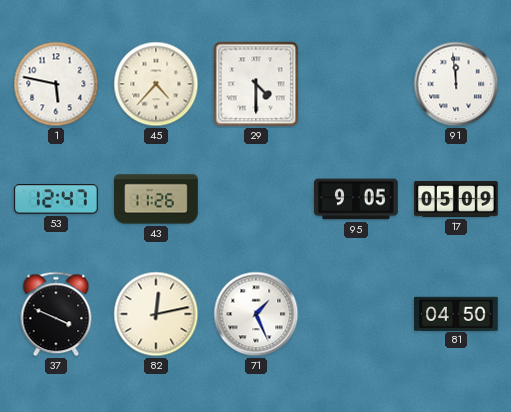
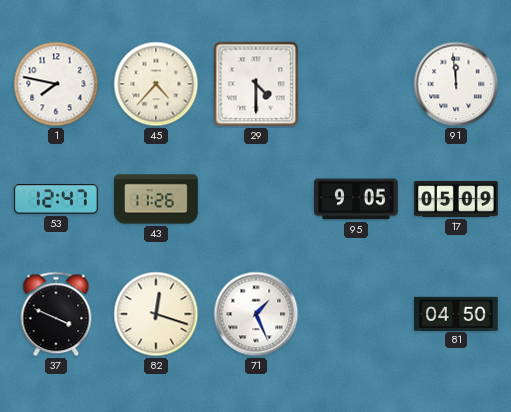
1: 5:47 -> 7:47 (56, 84)
82: 12:13 -> 12:18 (156, 314)
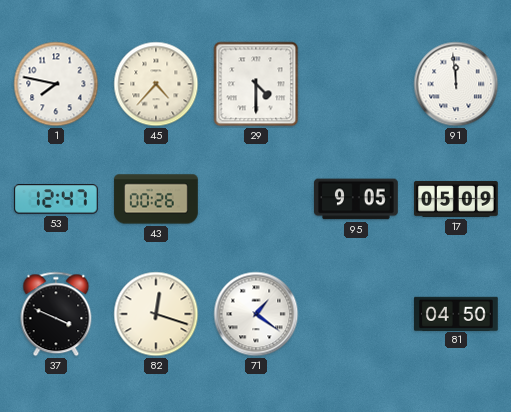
43: 11:26 -> 00:26 (156, 199)
71: 1:26 -> 1:21 (256, 314)
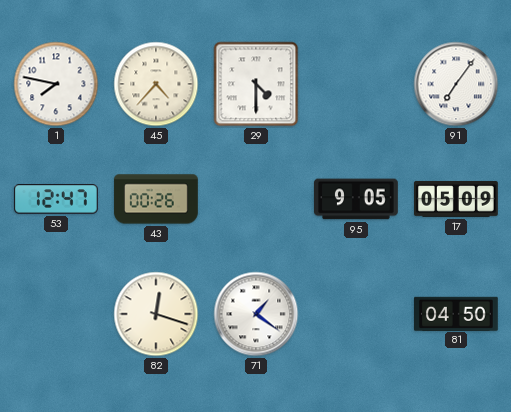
91: 11:59 -> 7:06 (456, 84)
37: 3:49 -> none (56, 314)
